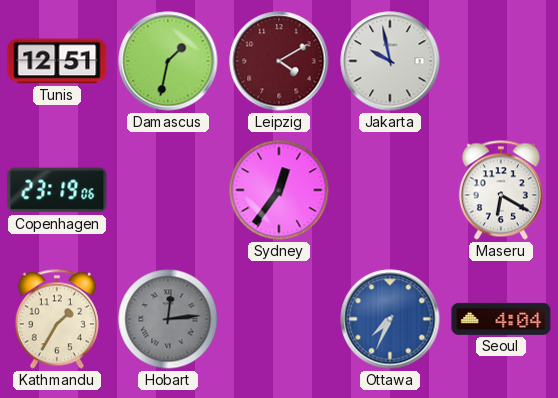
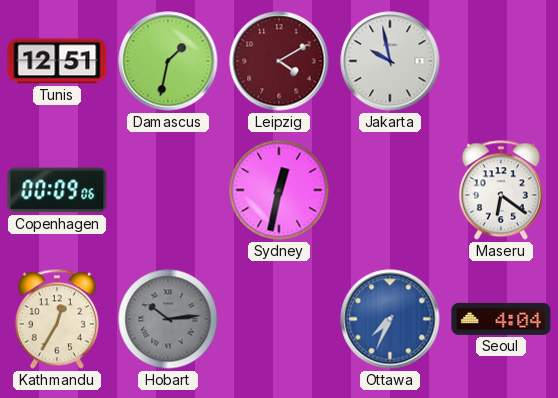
Copenhagen: 23:19 -> 00:09 (57, 190)
Sydney: 12:36 -> 12:32 (279, 190)
Maseru: 6:20 -> 6:21 (501, 190)
Kathmandu: 1:35 -> 12:35 (57, 319)
Hobart: 12:14 -> 10:14 (168, 319)
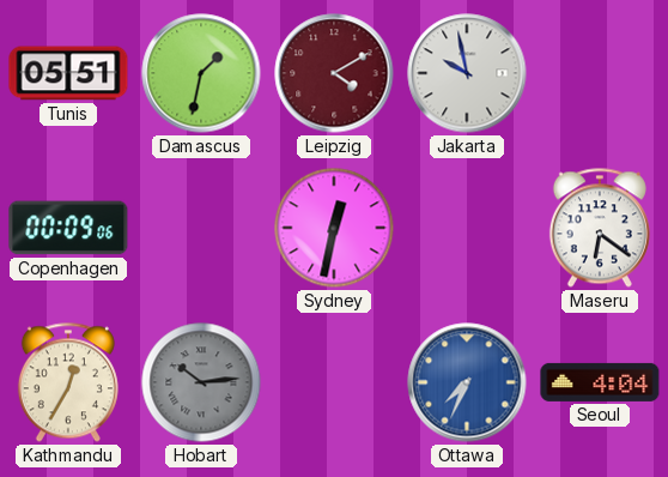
Tunis: 12:51 -> 05:51 (68, 73)
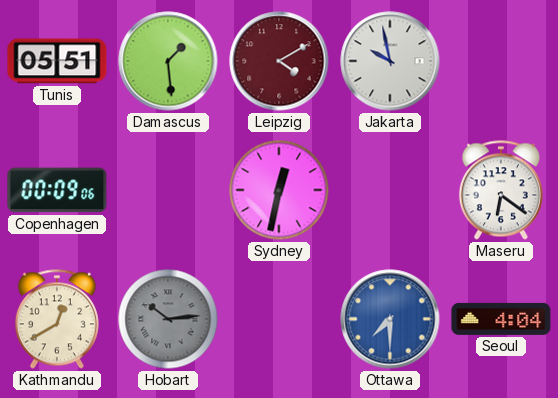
Damascus: 1:32 -> 1:29 (168, 61)
Kathmandu: 12:35 -> 12:40 (57, 319)
Ottawa: 7:34 -> 7:30 (390, 319)
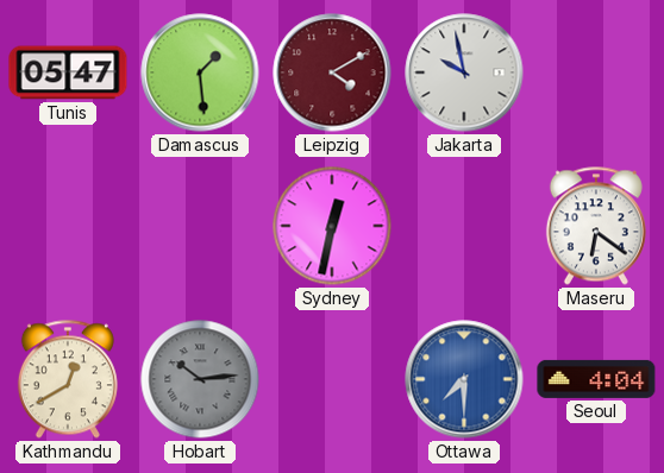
Tunis: 05:51 -> 05:47 (68, 72)
Copenhagen: 00:09 -> none (57, 190)
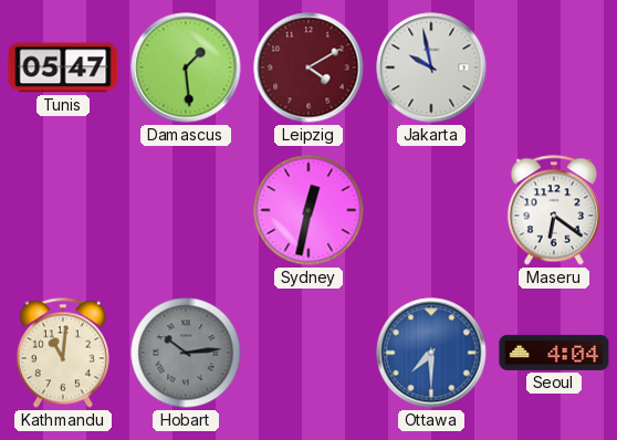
Kathmandu: 12:40 -> 11:01 (63, 353)
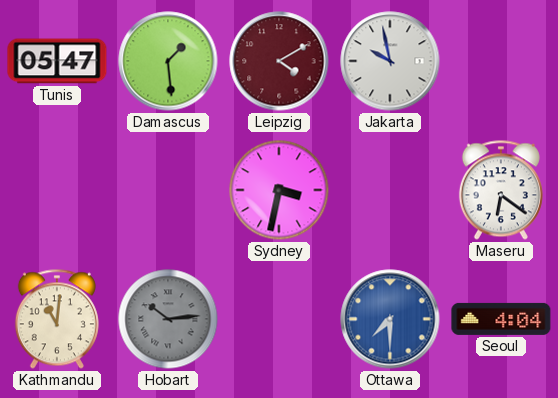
Sydney: 12:32 -> 3:32 (279, 190)
